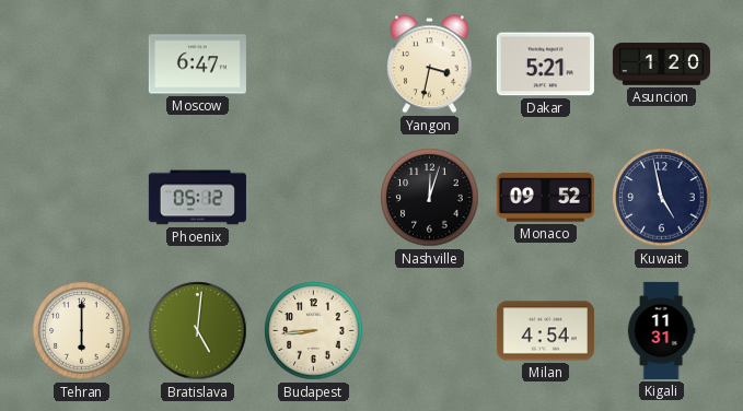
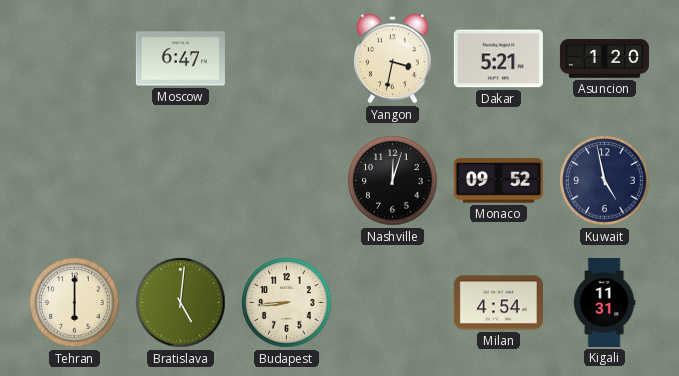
Phoenix: 05:12 -> none (197, 198)
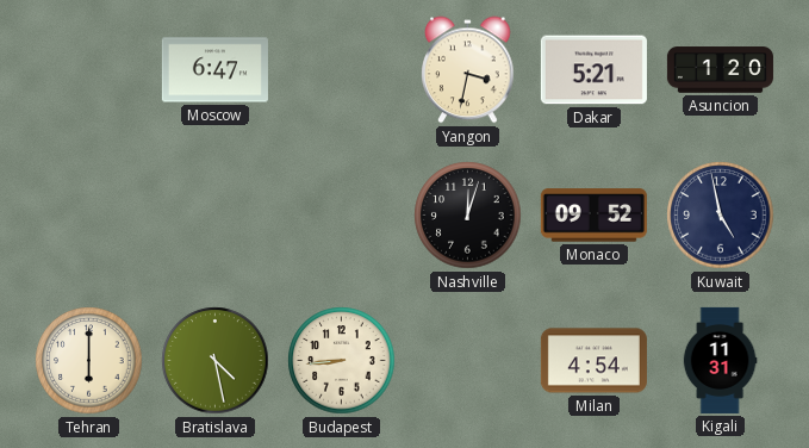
Bratislava: 5:01 -> 4:28 (216, 361)
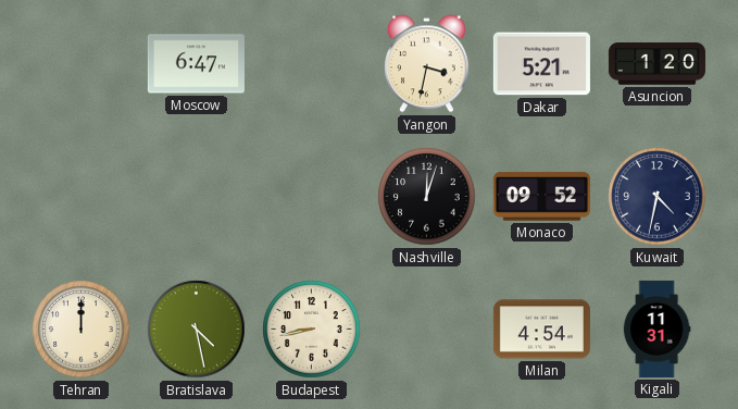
Kuwait: 4:58 -> 4:32 (658, 197)
Tehran: 6:00 -> 12:00 (82, 330)
Budapest: 8:44 -> 8:43 (312, 330)
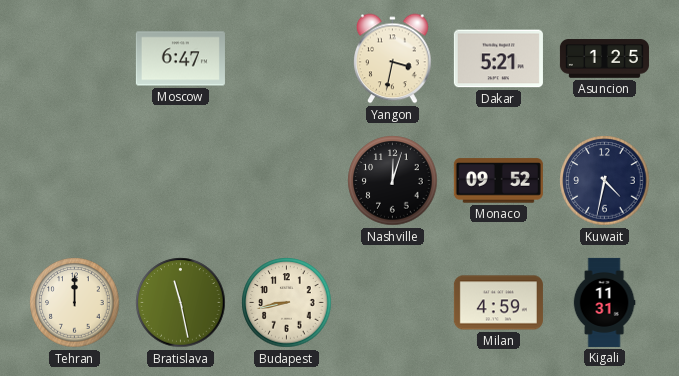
Asuncion: 1:20 -> 1:25 (604, 59)
Bratislava: 4:28 -> 11:28 (181, 303)
Milan: 4:54 -> 4:59 (498, 303)
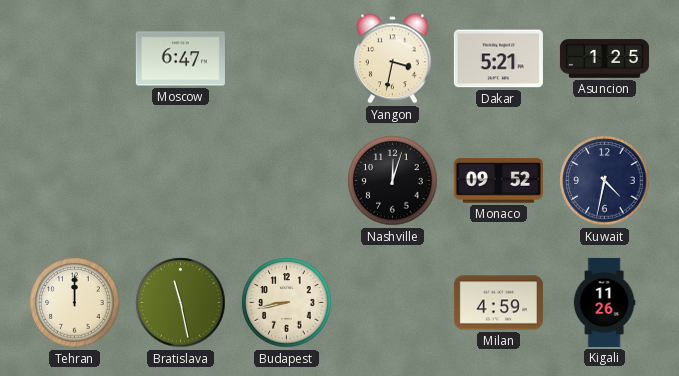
Kigali: 11:31 -> 11:26 (604, 302)
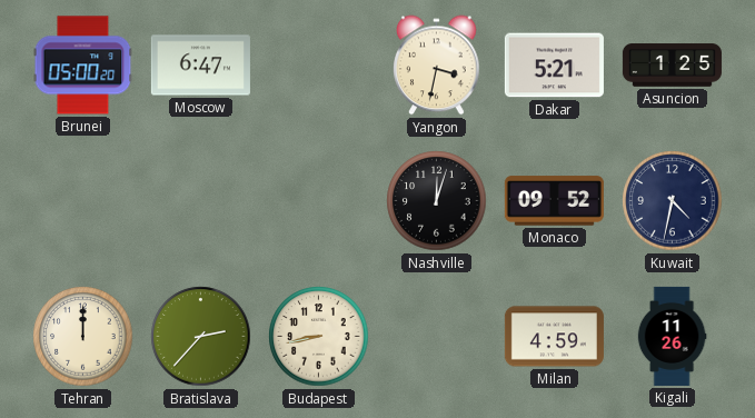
Brunei: none -> 05:00 (83, 66)
Bratislava: 11:28 -> 2:37 (201, 337)
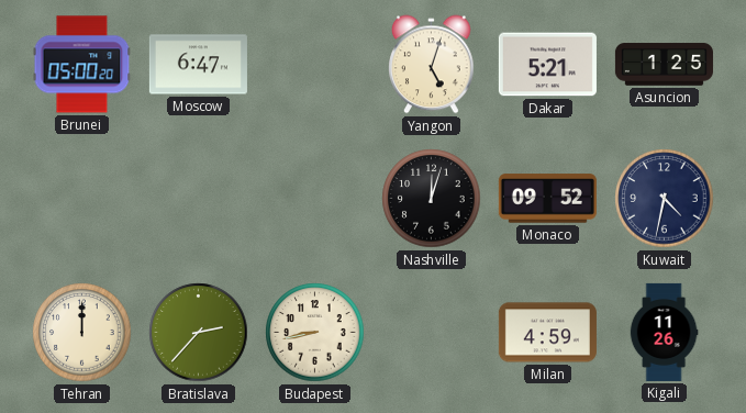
Yangon: 3:32 -> 5:03 (432, 65)
